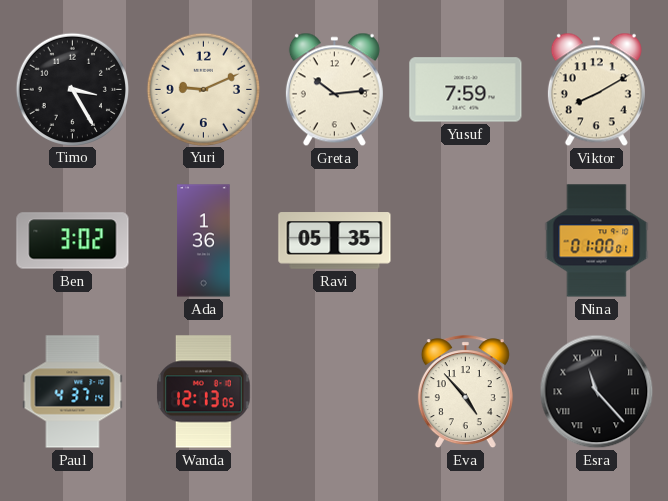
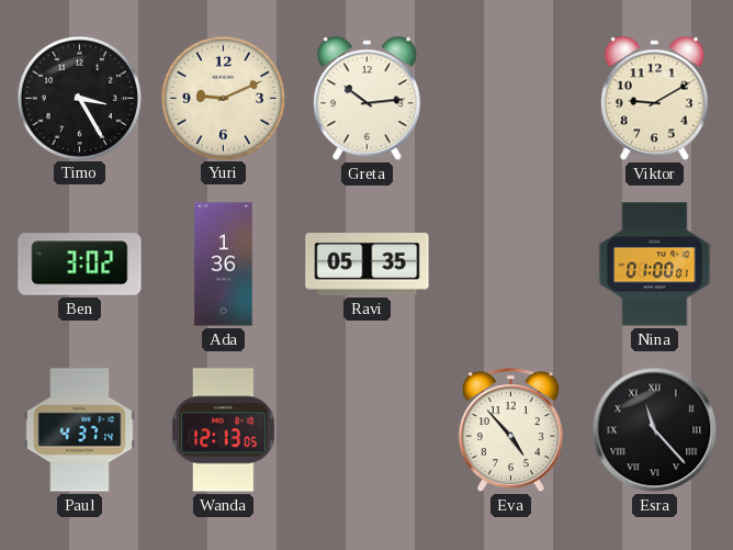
Yusuf: 7:59 -> none (466, 90)
Viktor: 8:10 -> 9:10 (654, 99)
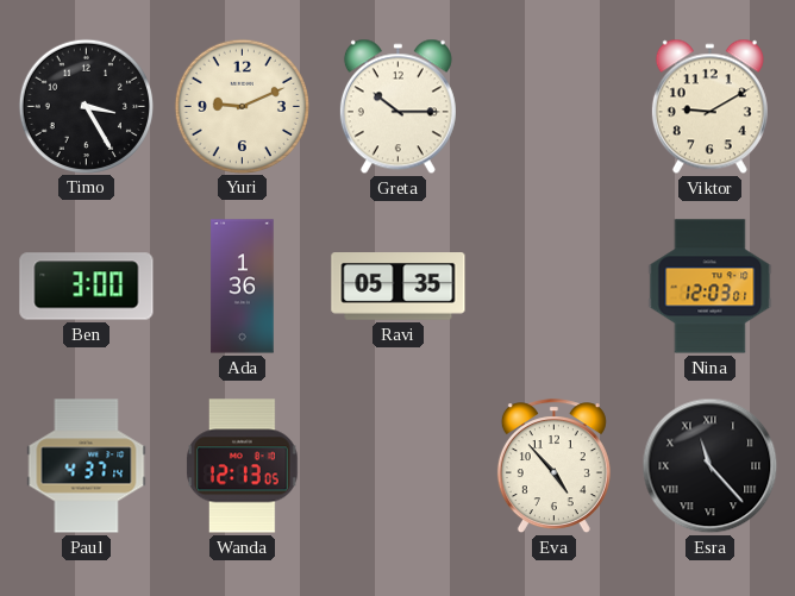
Greta: 10:14 -> 10:15 (397, 107)
Ben: 3:02 -> 3:00 (87, 287)
Nina: 01:00 -> 12:03 (711, 287)
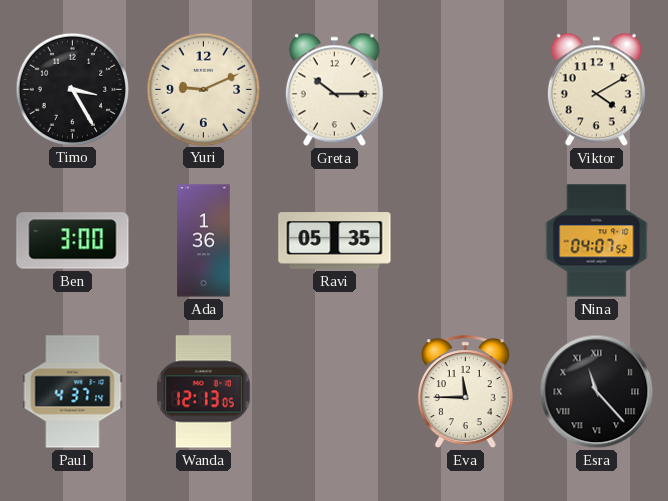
Viktor: 9:10 -> 4:10 (596, 90)
Nina: 12:03 -> 04:07 (597, 241)
Eva: 4:53 -> 11:45 (465, 392)
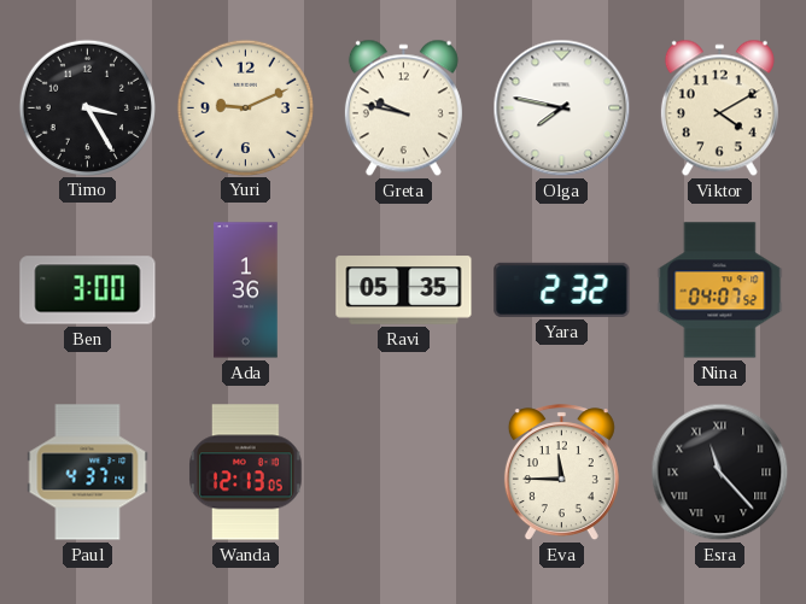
Greta: 10:15 -> 9:47 (403, 109)
Olga: none -> 7:47 (562, 109)
Yara: none -> 2:32 (562, 289)
